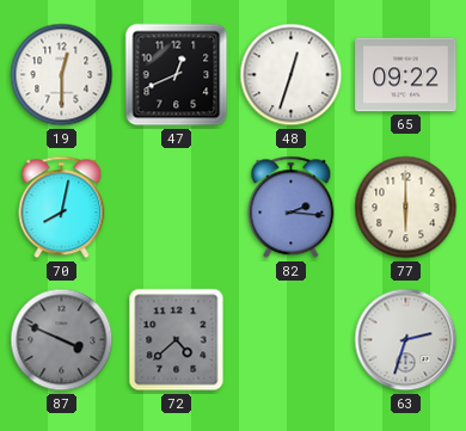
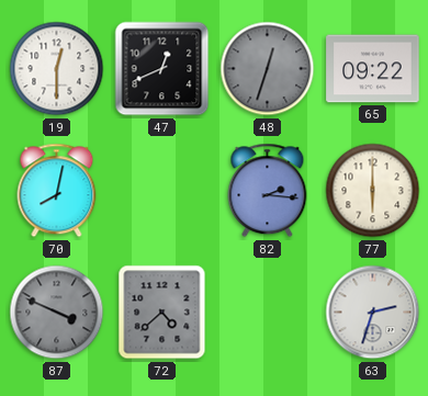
48 dial: white -> grey (268, 69)
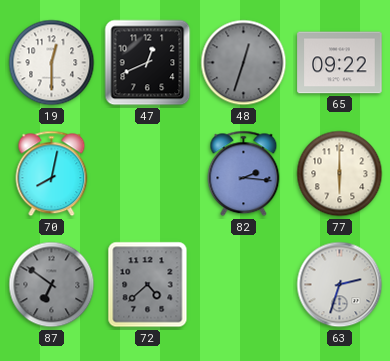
87: 3:49 -> 6:51 (52, 285)
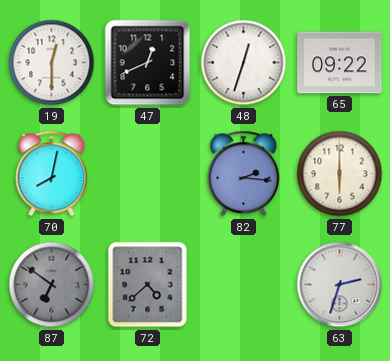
48 dial: grey -> white (244, 63)
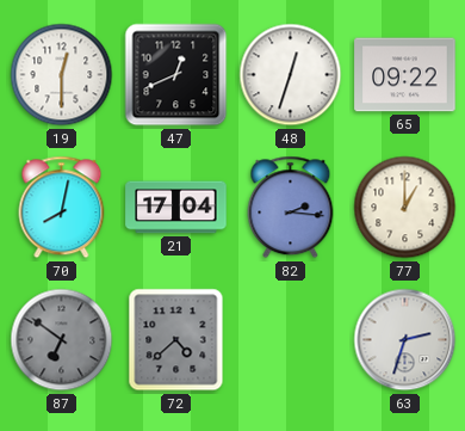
21: none -> 17:04 (176, 208)
77: 6:00 -> 1:00 (405, 208)
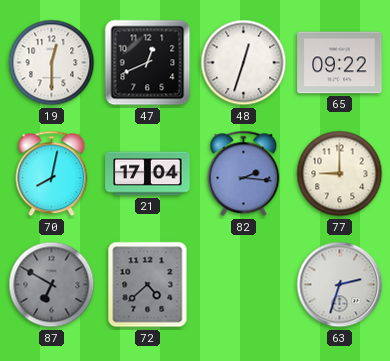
77: 1:00 -> 9:00 (340, 174)
87: 6:51 -> 6:50 (52, 285)
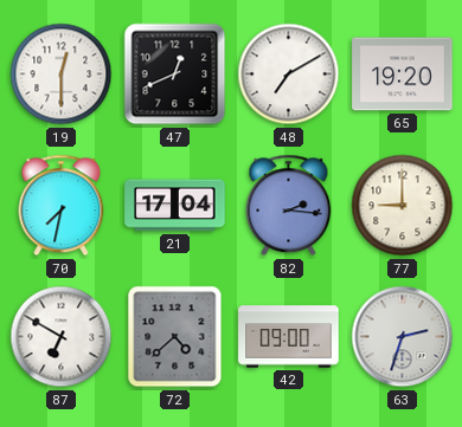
48: 12:33 -> 7:10 (289, 75)
65: 09:22 -> 19:20 (403, 75)
70: 8:02 -> 7:32 (62, 206)
87 dial: grey -> white (62, 337)
42: none -> 09:00 (289, 337)
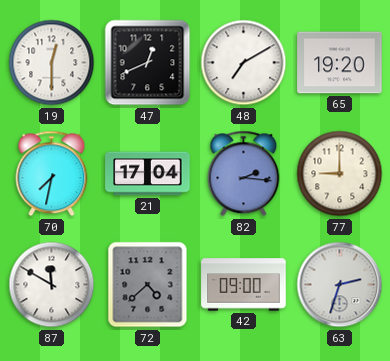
87: 6:50 -> 11:50 (52, 285)
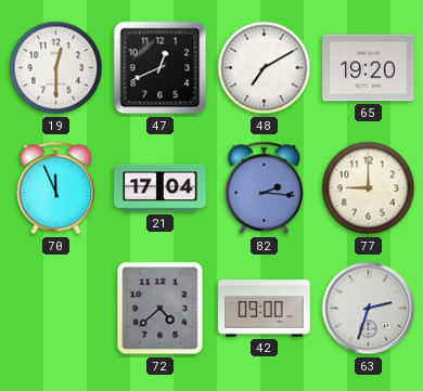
70: 7:32 -> 11:56 (56, 188)
87: 11:50 -> none (52, 285)
